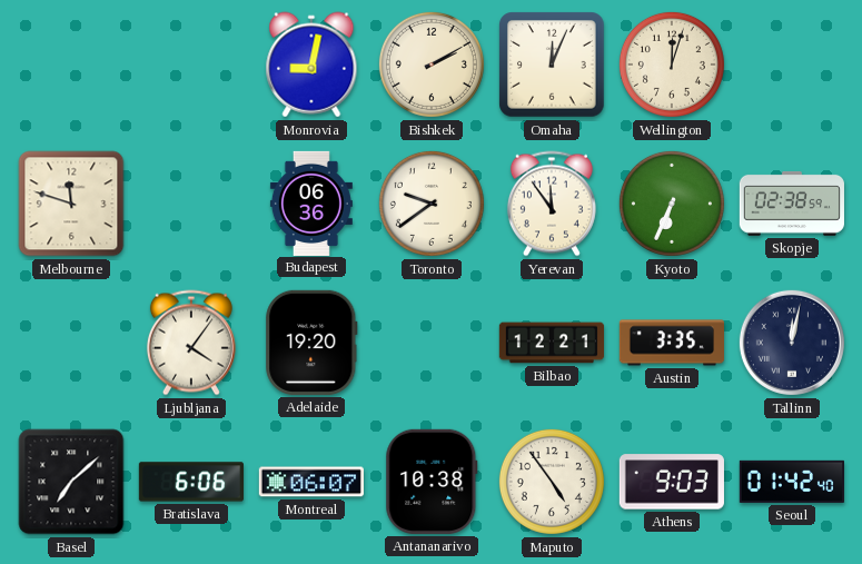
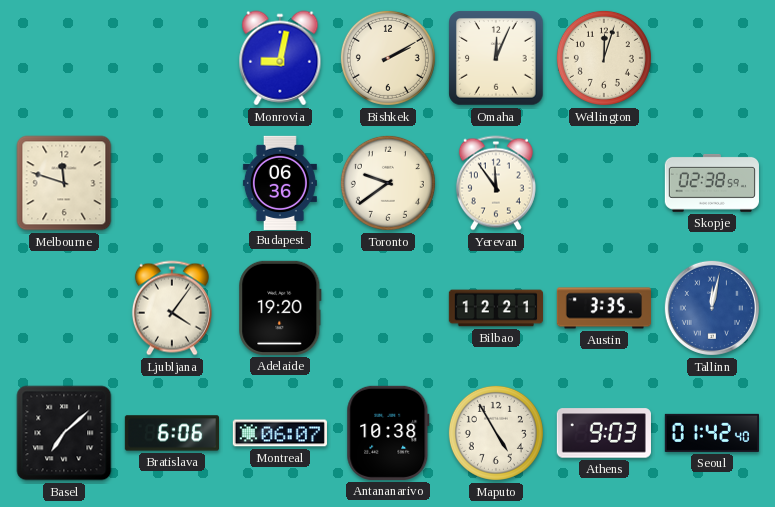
Kyoto: 6:34 -> none (672, 204)
Tallinn dial: navy -> blue (712, 308)
Maputo: 4:54 -> 4:55 (496, 433)
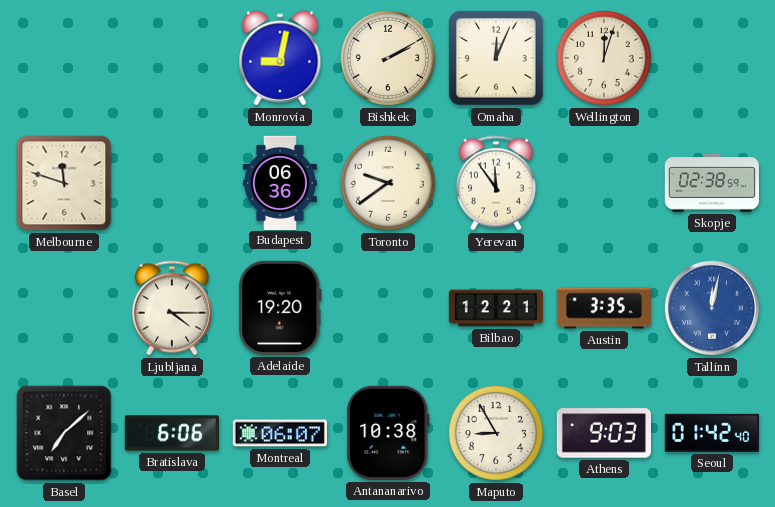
Ljubljana: 4:06 -> 4:15 (172, 308)
Maputo: 4:55 -> 8:55 (496, 433)
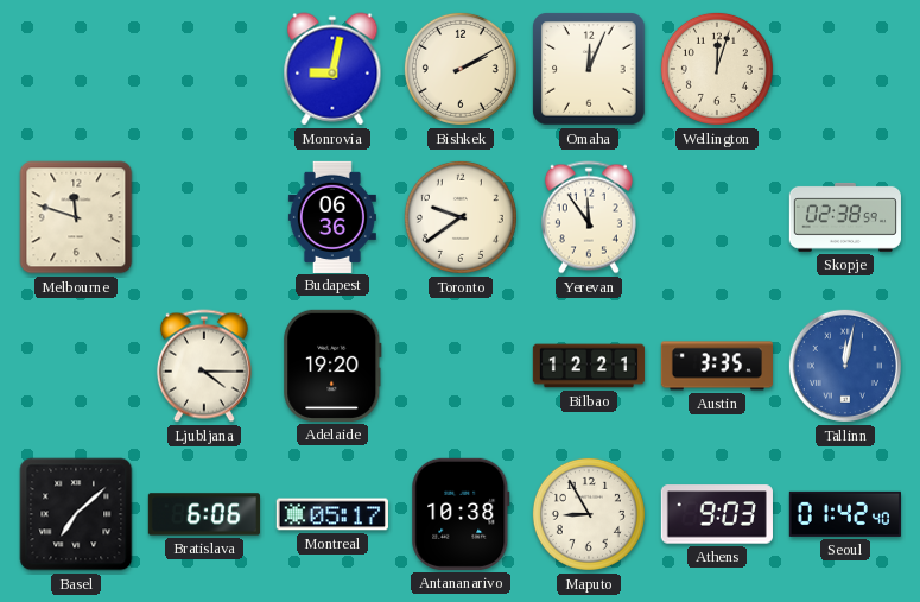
Montreal: 06:07 -> 05:17 (332, 514)
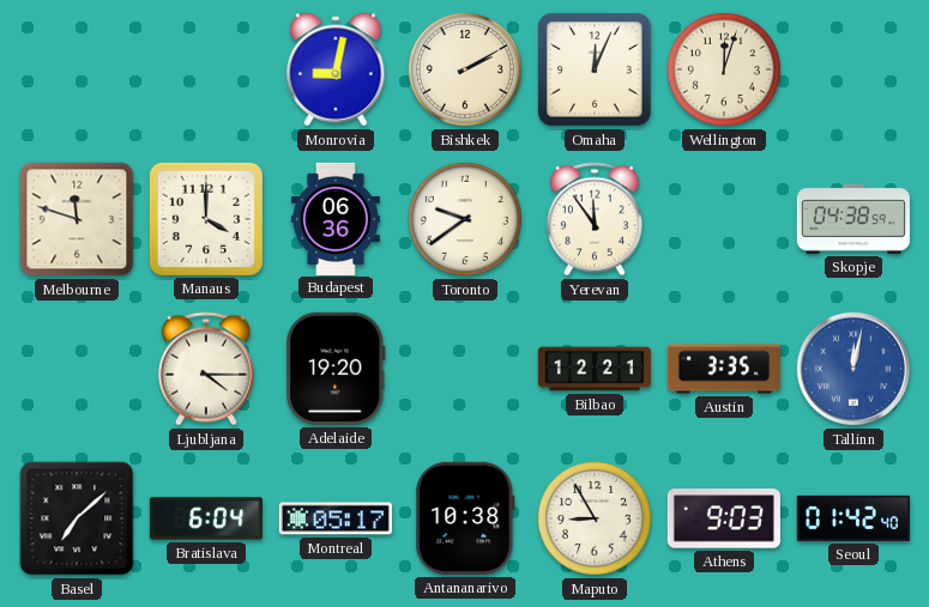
Manaus: none -> 4:00 (206, 219)
Skopje: 02:38 -> 04:38 (853, 219)
Bratislava: 6:06 -> 6:04 (205, 518)
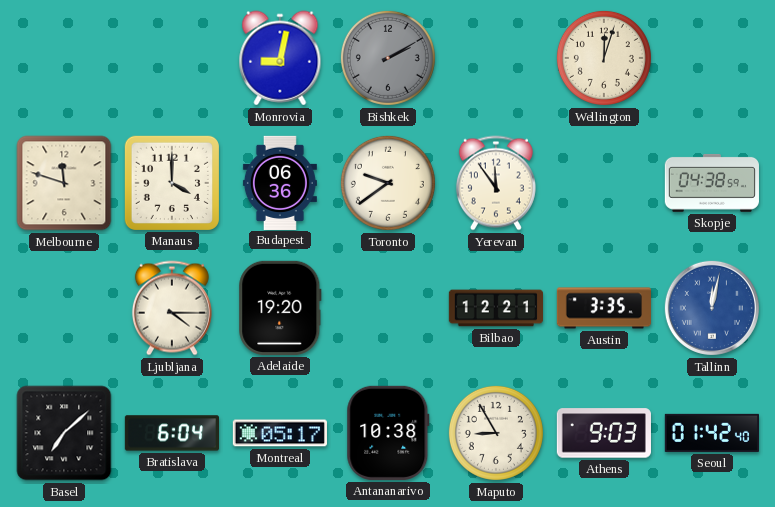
Bishkek dial: cream -> grey (388, 58)
Omaha: 12:04 -> none (595, 69)
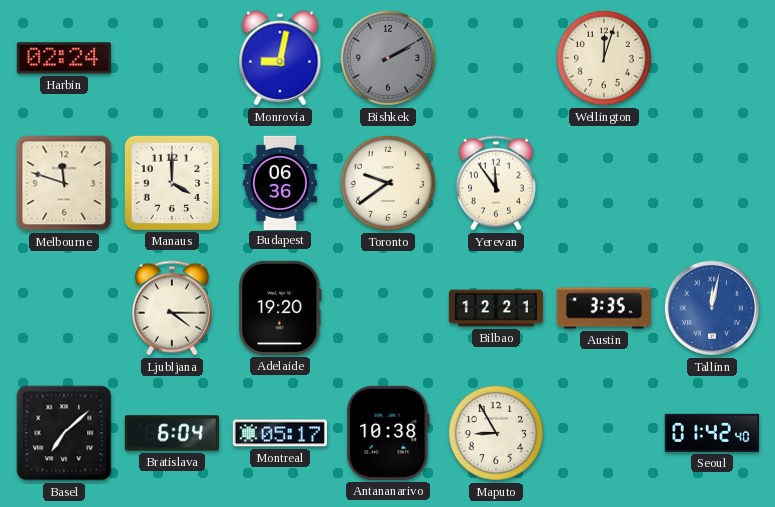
Harbin: none -> 02:24 (64, 58)
Skopje: 04:38 -> none (712, 183)
Athens: 9:03 -> none (604, 433)
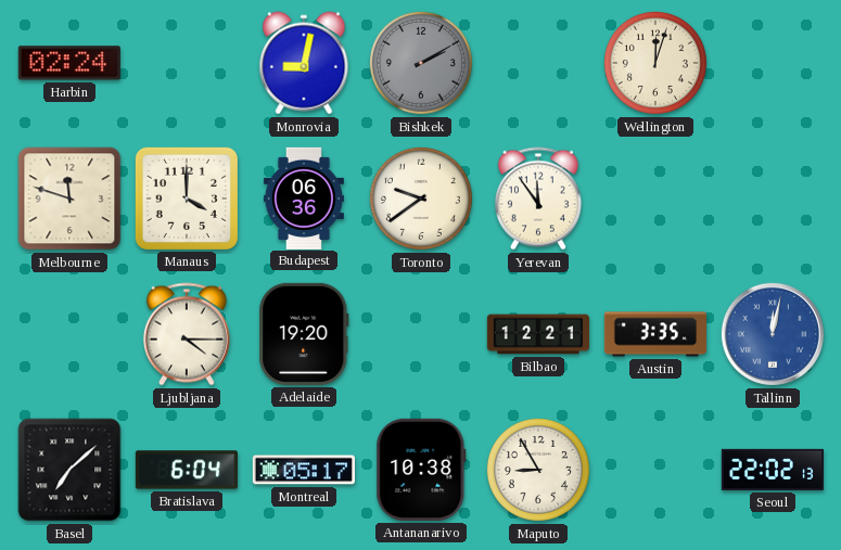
Seoul: 01:42 -> 22:02 (773, 470)
